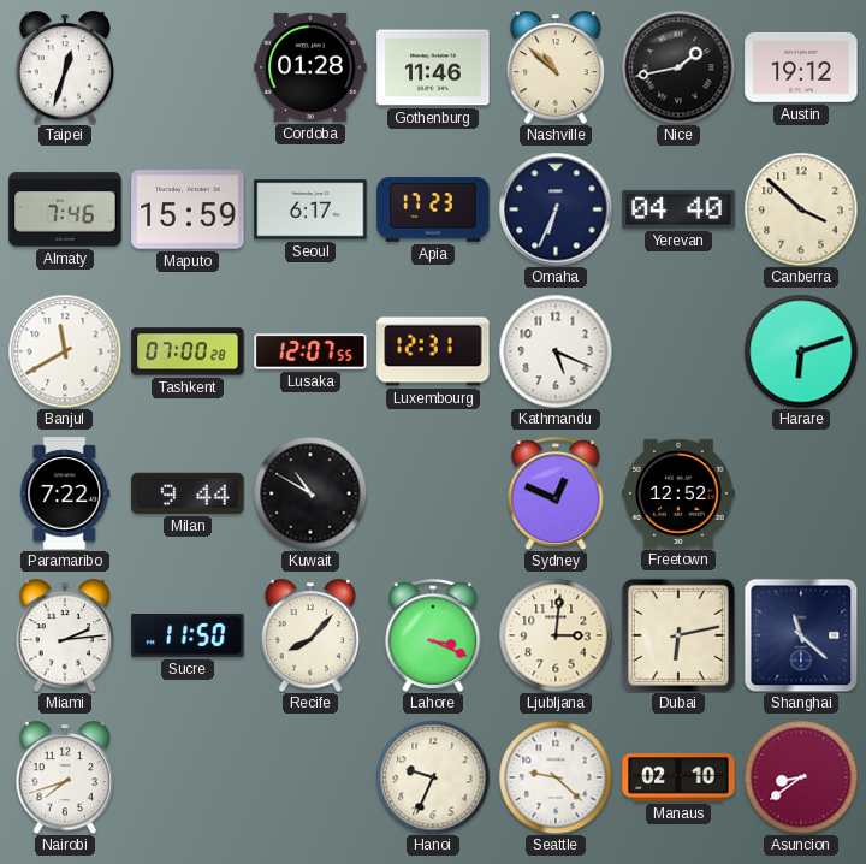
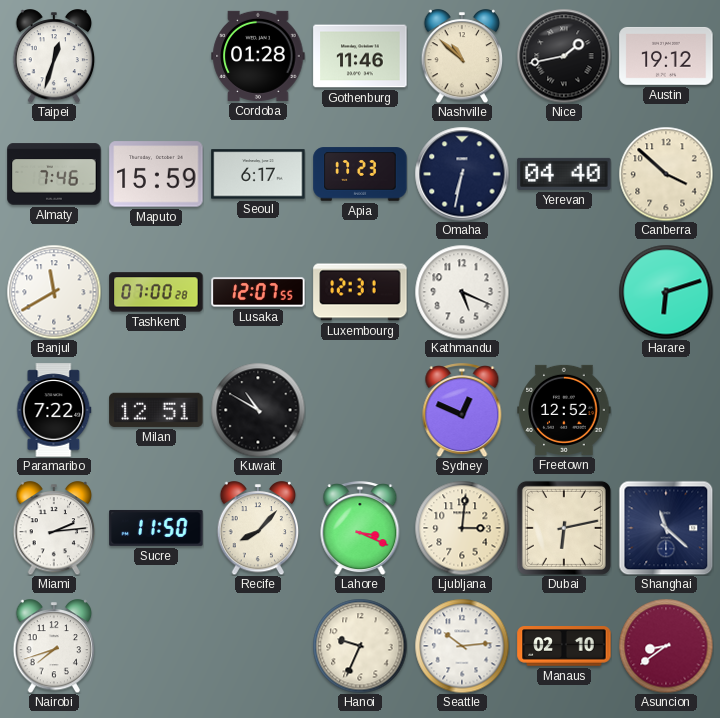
Omaha: 6:34 -> 6:32 (462, 174)
Milan: 9:44 -> 12:51 (156, 410)
Seattle: 9:22 -> 10:14 (462, 646)
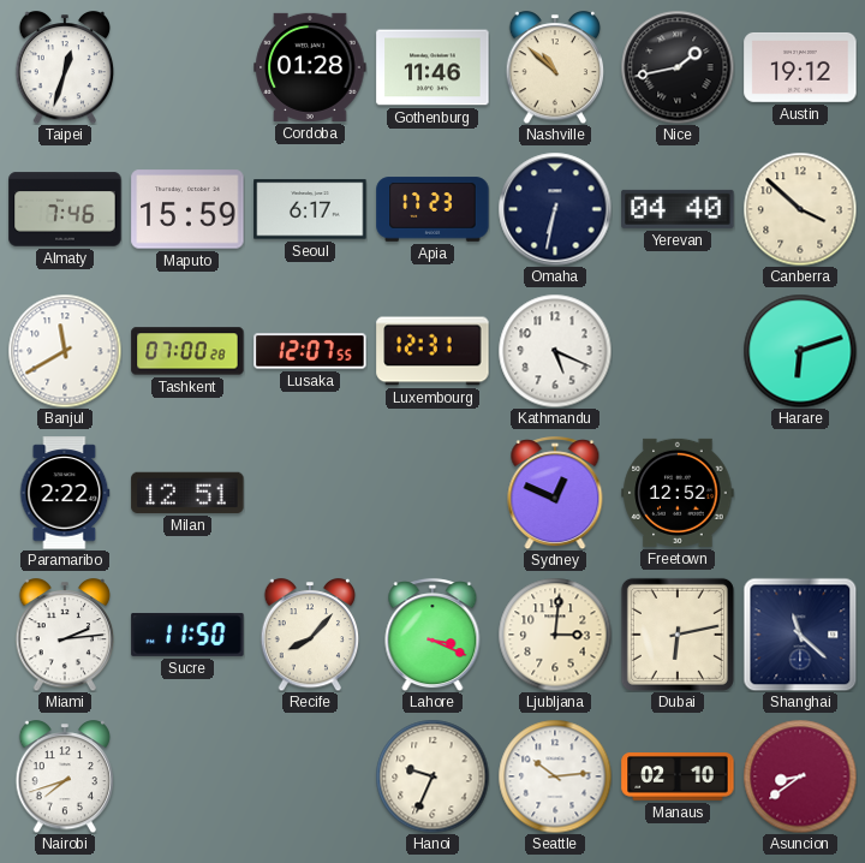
Paramaribo: 7:22 -> 2:22 (65, 493)
Kuwait: 10:50 -> none (258, 410)
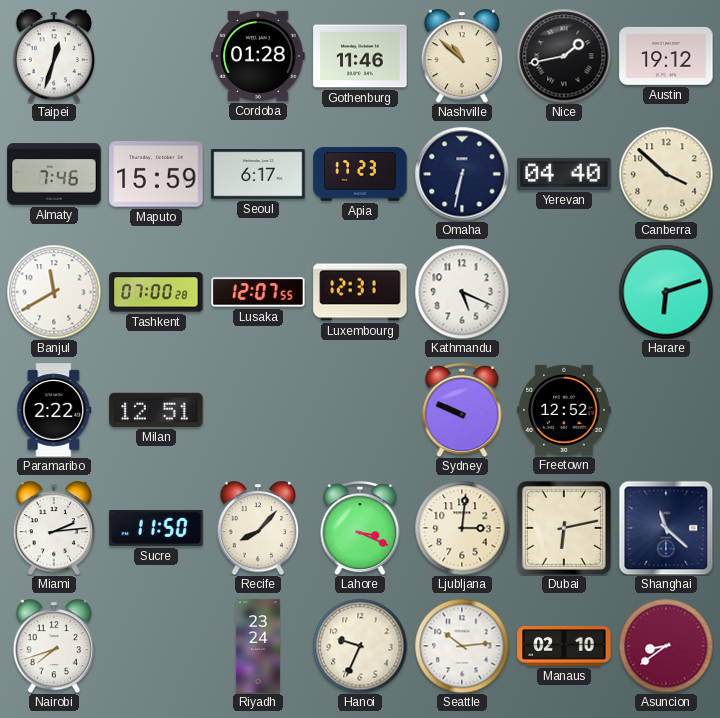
Sydney: 12:49 -> 9:49 (462, 410)
Riyadh: none -> 23:24 (258, 646)
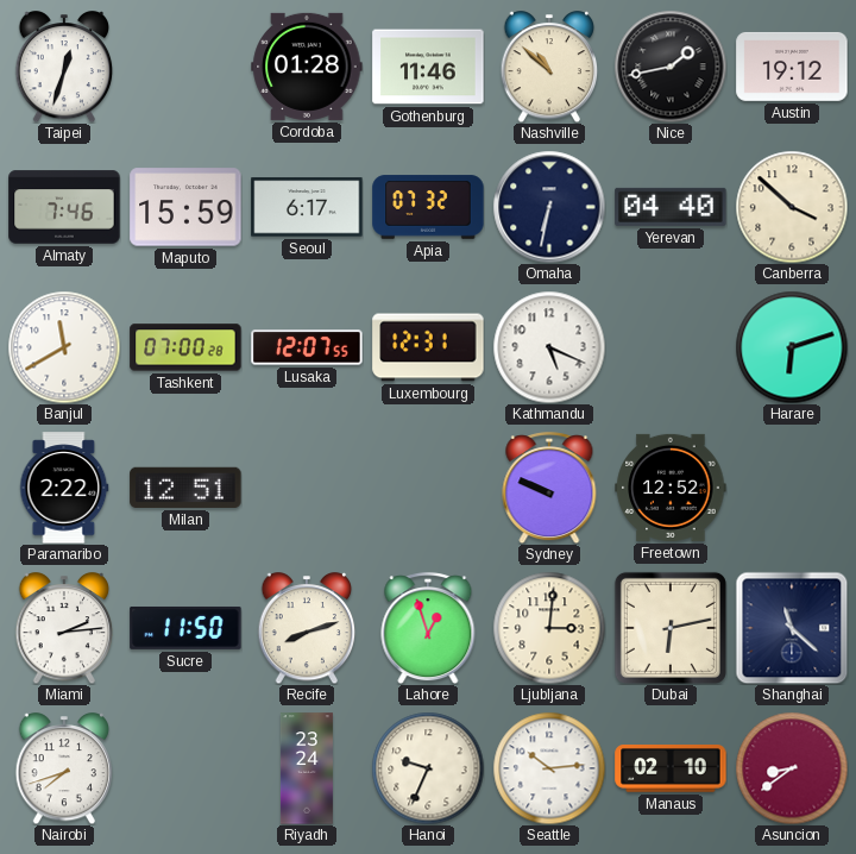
Apia: 17:23 -> 07:32 (428, 207)
Recife: 8:07 -> 8:12 (307, 629)
Lahore: 3:19 -> 12:57 (428, 628)
